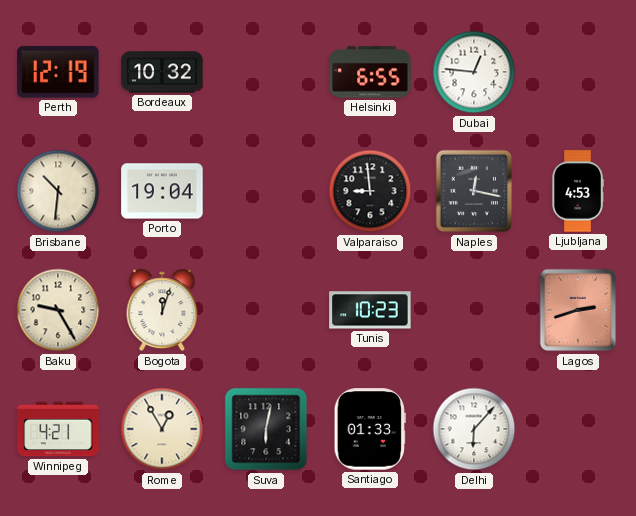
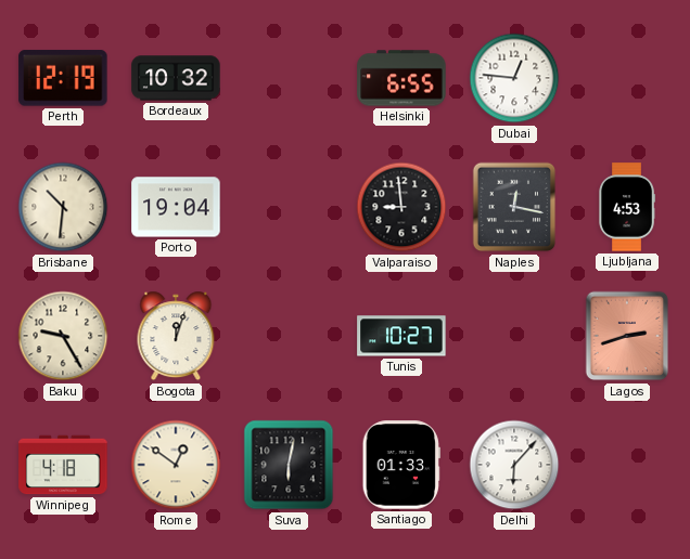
Tunis: 10:23 -> 10:27 (401, 336)
Winnipeg: 4:21 -> 4:18 (63, 465)
Rome: 12:55 -> 12:51 (176, 465)
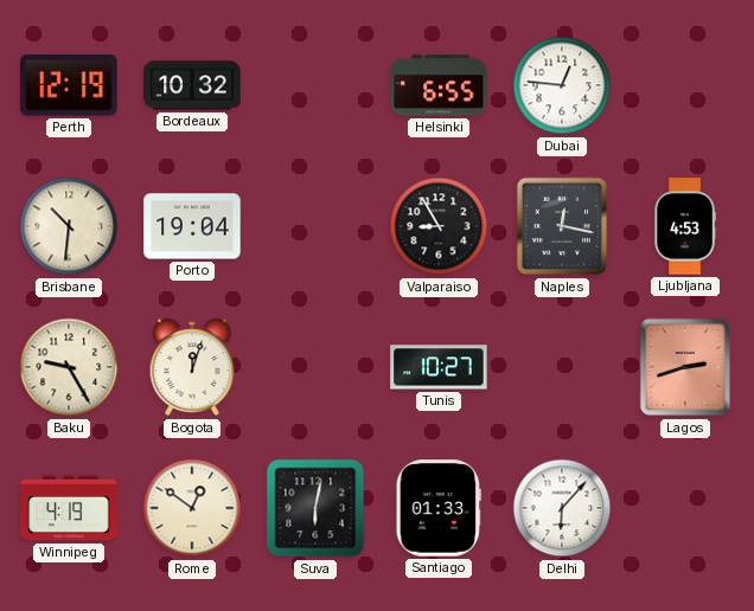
Valparaiso: 8:59 -> 8:55 (439, 226)
Winnipeg: 4:18 -> 4:19 (69, 508)
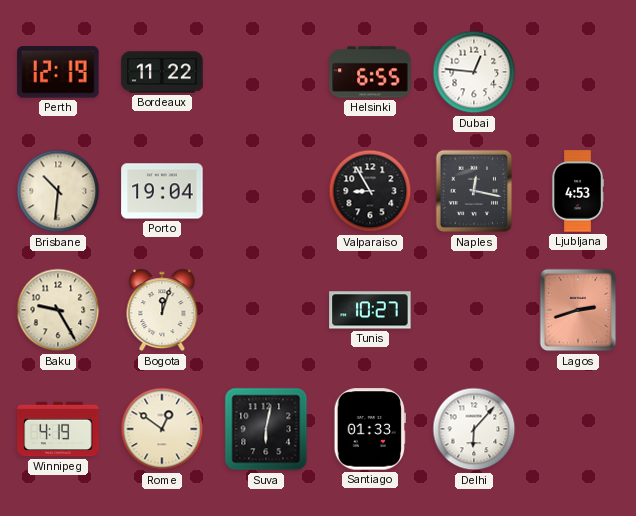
Bordeaux: 10:32 -> 11:22 (162, 72)
